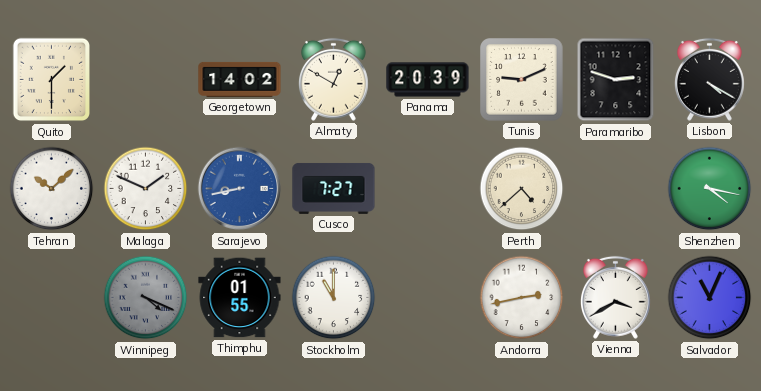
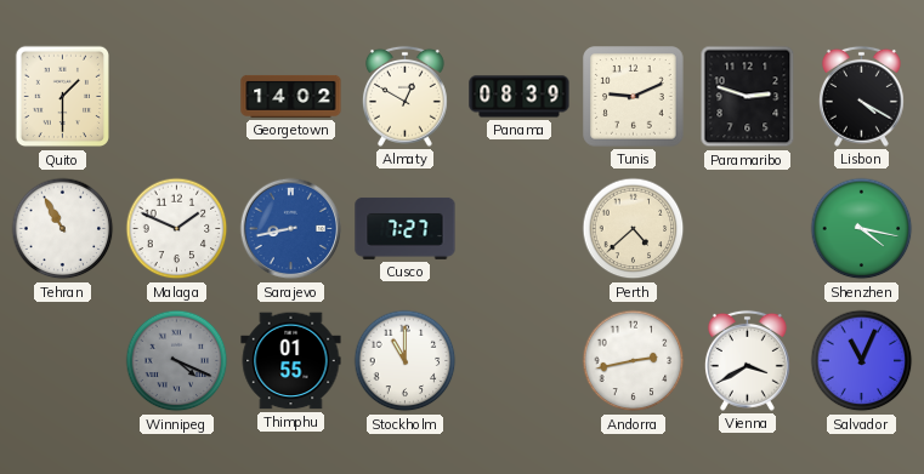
Panama: 20:39 -> 08:39 (520, 97)
Tehran: 10:08 -> 10:55 (63, 229)
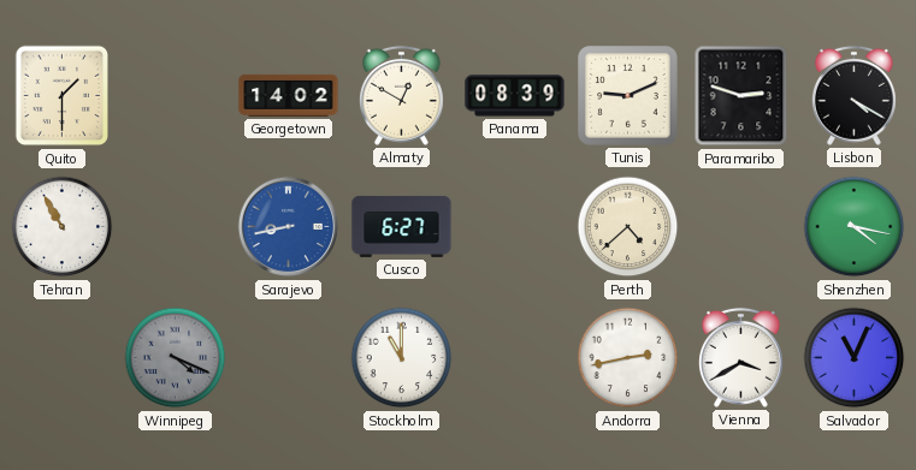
Malaga: 1:49 -> none (177, 229)
Cusco: 7:27 -> 6:27 (402, 226)
Thimphu: 01:55 -> none (291, 361)
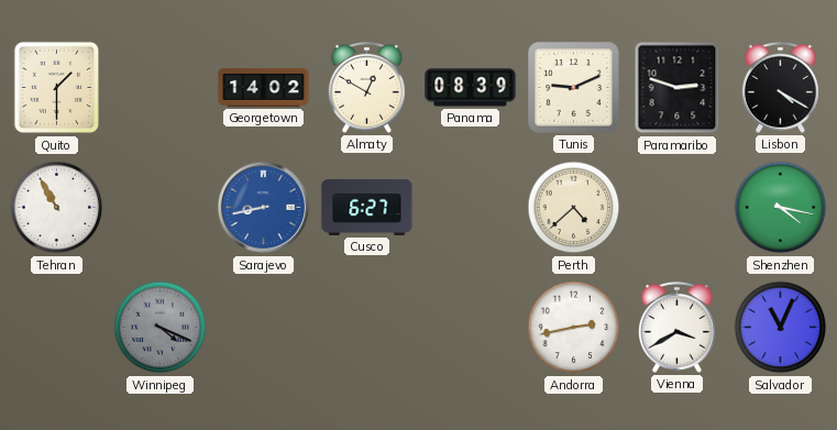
Stockholm: 11:00 -> none (402, 358)
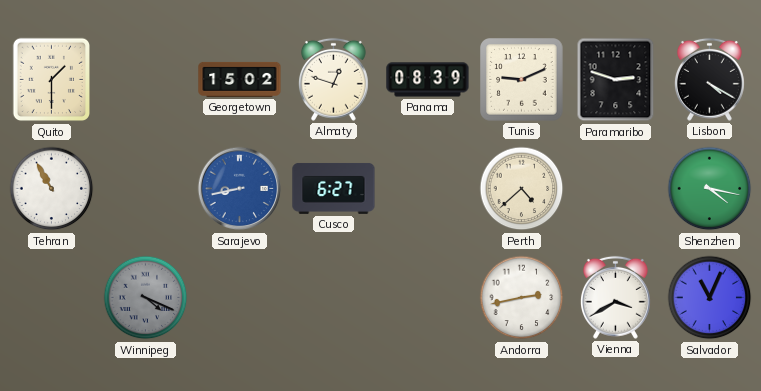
Georgetown: 14:02 -> 15:02 (240, 79)
Almaty: 12:50 -> 12:48 (333, 79)
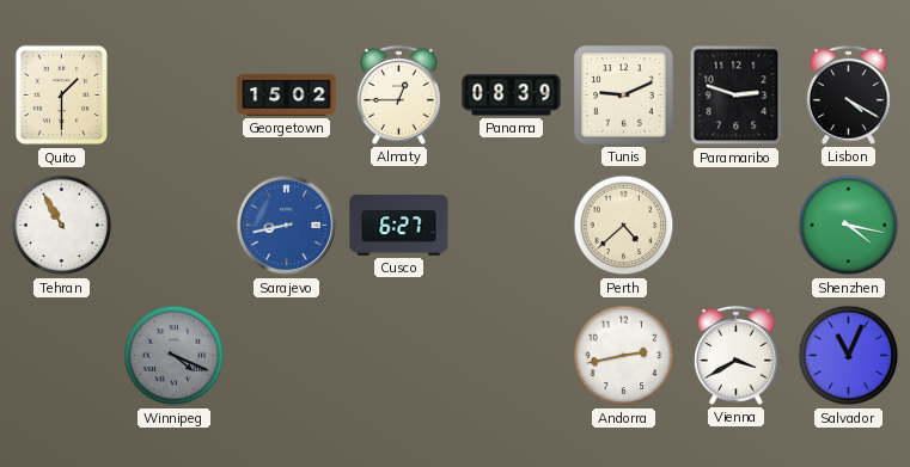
Almaty: 12:48 -> 12:45 (398, 94)
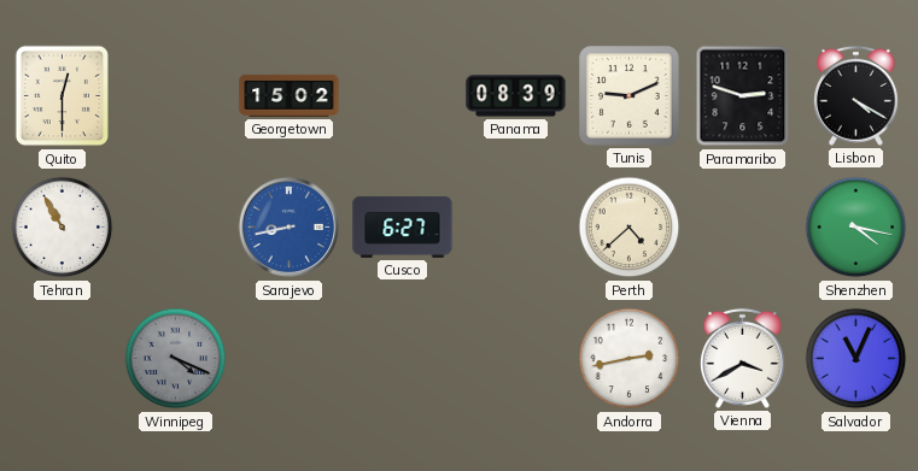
Quito: 1:30 -> 12:30 (62, 96)
Almaty: 12:45 -> none (398, 94)
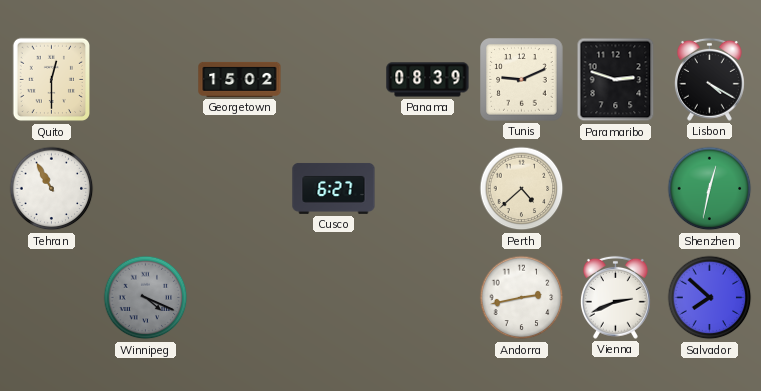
Sarajevo: 8:43 -> none (290, 228)
Shenzhen: 4:17 -> 12:32 (710, 189)
Vienna: 3:40 -> 2:41 (615, 297)
Salvador: 11:04 -> 7:52 (710, 298)
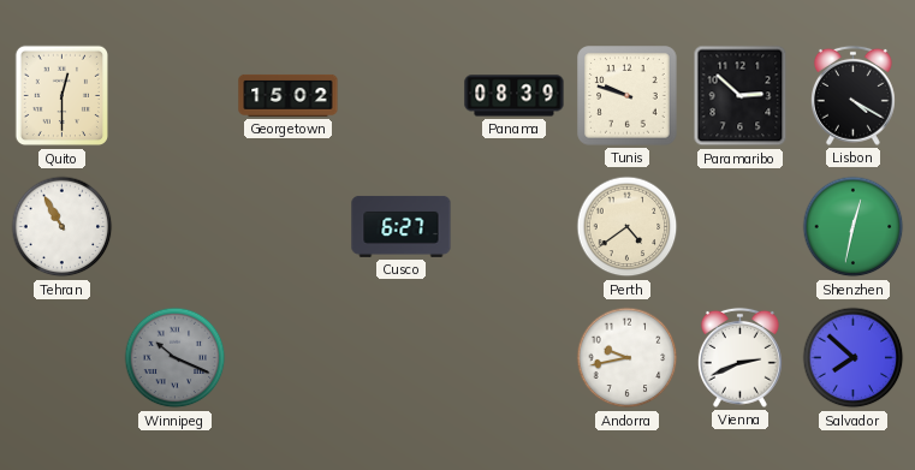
Tunis: 9:11 -> 9:48 (628, 96)
Paramaribo: 2:48 -> 2:52 (741, 96)
Perth: 4:38 -> 4:39 (628, 227)
Winnipeg: 4:19 -> 10:19 (176, 358)
Andorra: 2:43 -> 9:43 (628, 358)
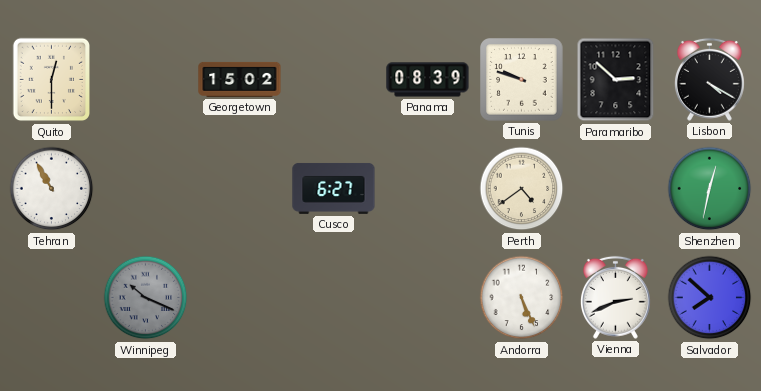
Andorra: 9:43 -> 5:26 (522, 298)
